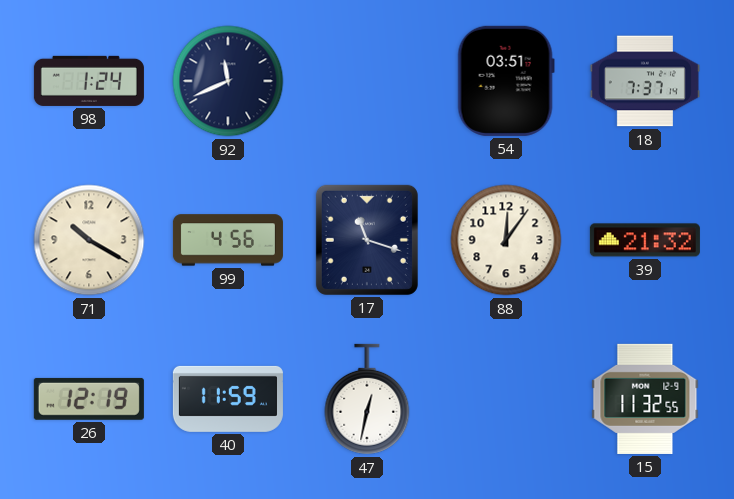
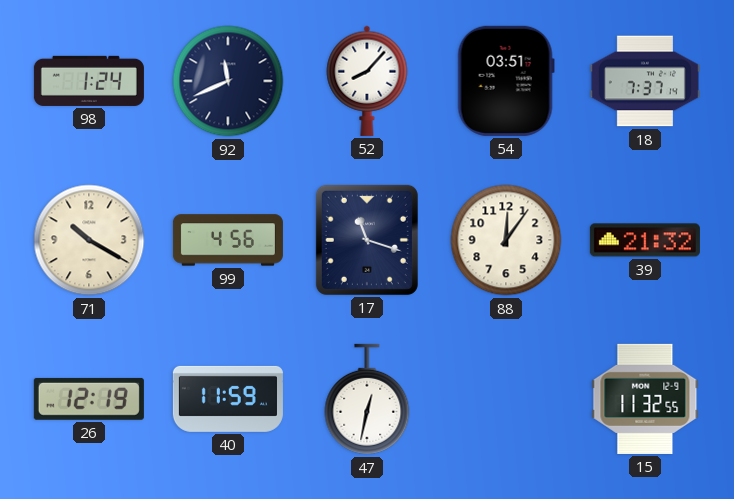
52: none -> 8:07 (367, 81)
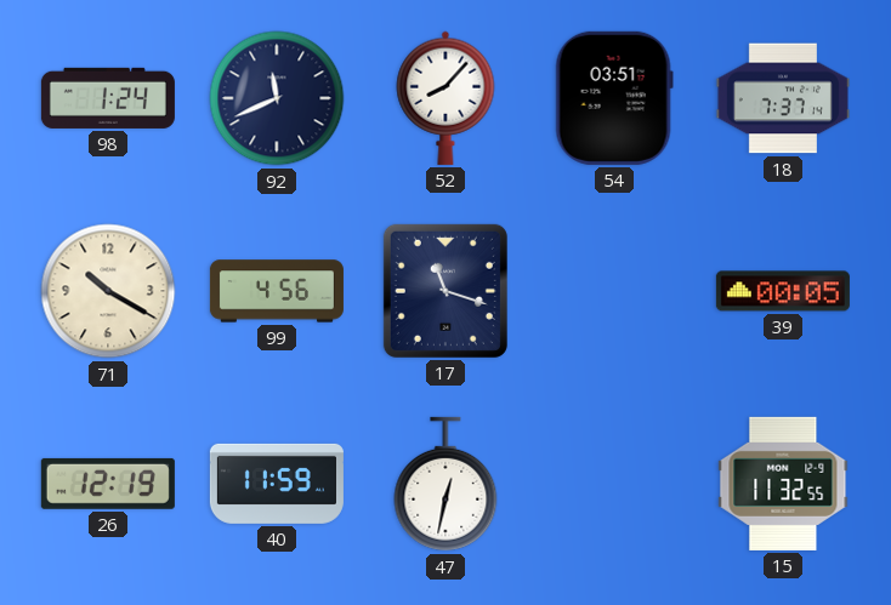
88: 12:06 -> none (506, 240)
39: 21:32 -> 00:05 (783, 291)
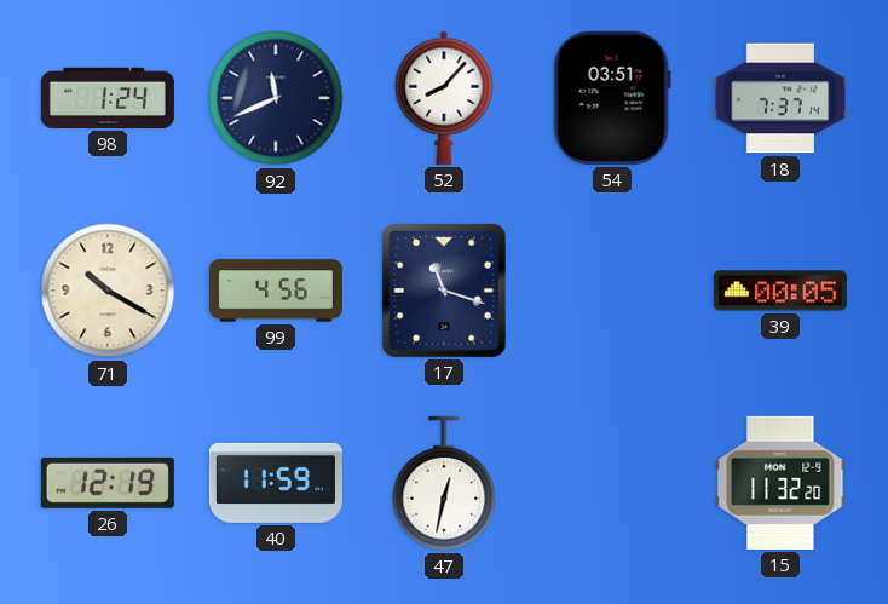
15: 11:32:55 -> 11:32:20 (780, 483)
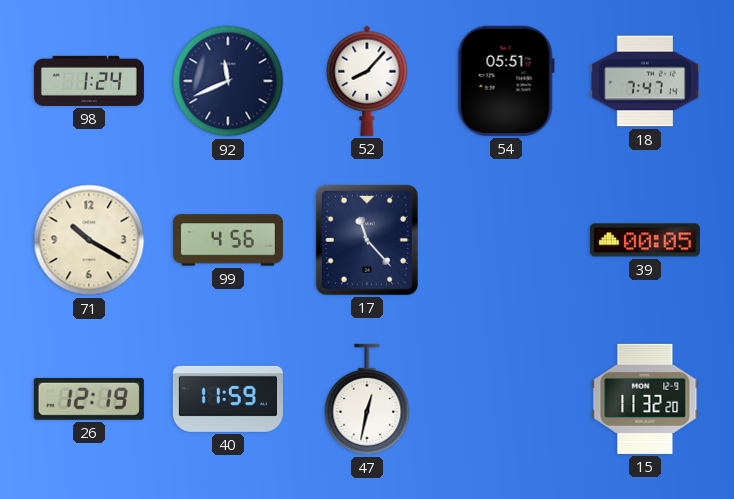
54: 03:51 -> 05:51 (506, 81)
18: 7:37 -> 7:47 (645, 81)
17: 11:18 -> 11:23 (367, 240)
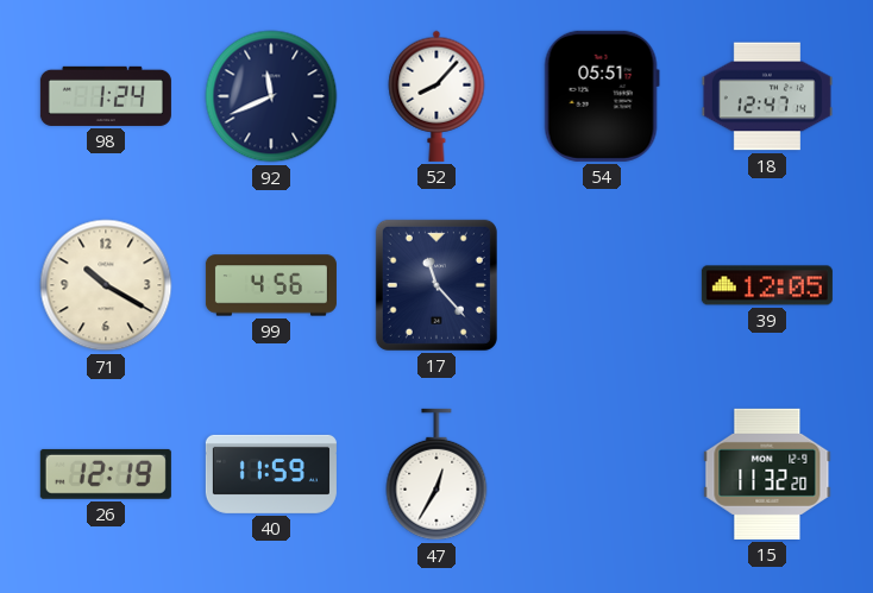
18: 7:47 -> 12:47 (767, 96)
39: 00:05 -> 12:05 (767, 285)
47: 12:32 -> 12:35 (436, 474)
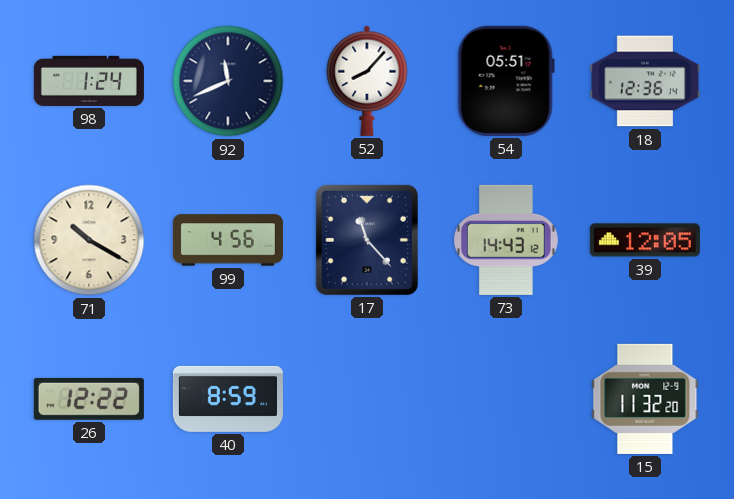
18: 12:47 -> 12:36 (645, 81)
73: none -> 14:43 (506, 240)
26: 12:19 -> 12:22 (89, 399)
40: 11:59 -> 8:59 (228, 399)
47: 12:35 -> none (436, 474)
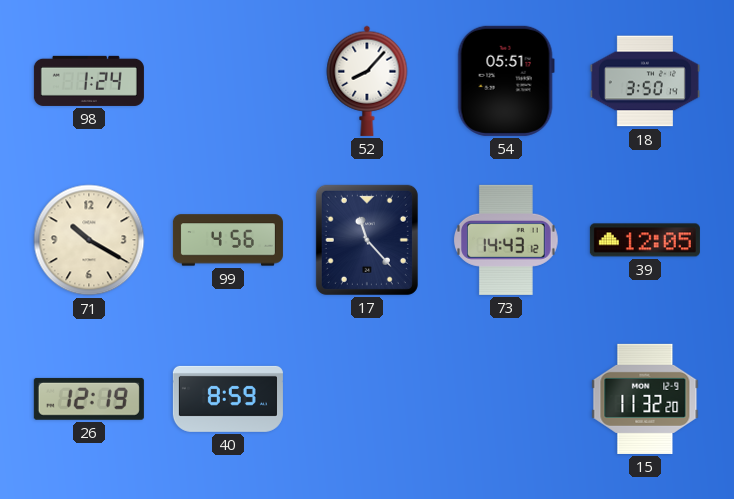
92: 11:41 -> none (228, 81)
18: 12:36 -> 3:50 (645, 81)
26: 12:22 -> 12:19 (89, 399)
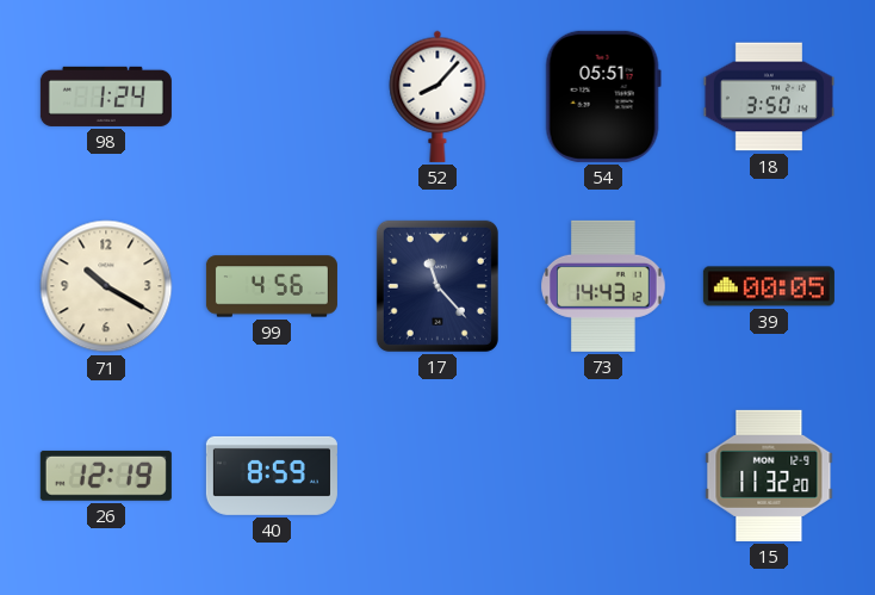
39: 12:05 -> 00:05 (769, 286)
